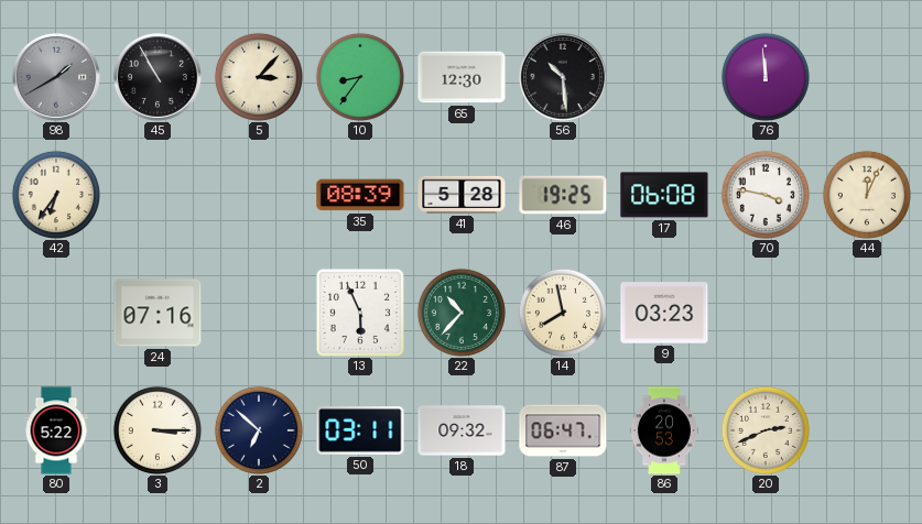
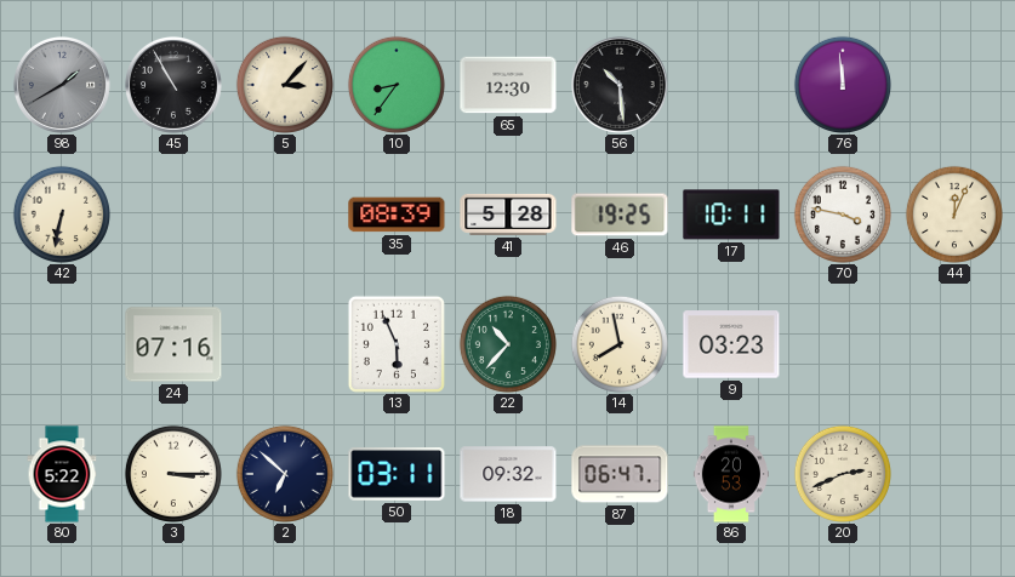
42: 6:36 -> 6:32 (62, 215)
17: 06:08 -> 10:11 (731, 215)
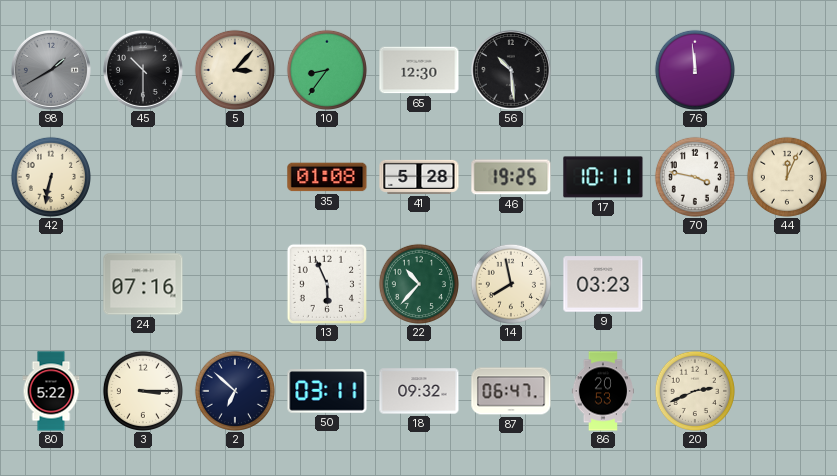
45: 10:55 -> 10:30 (143, 70)
35: 08:39 -> 01:08 (327, 177)
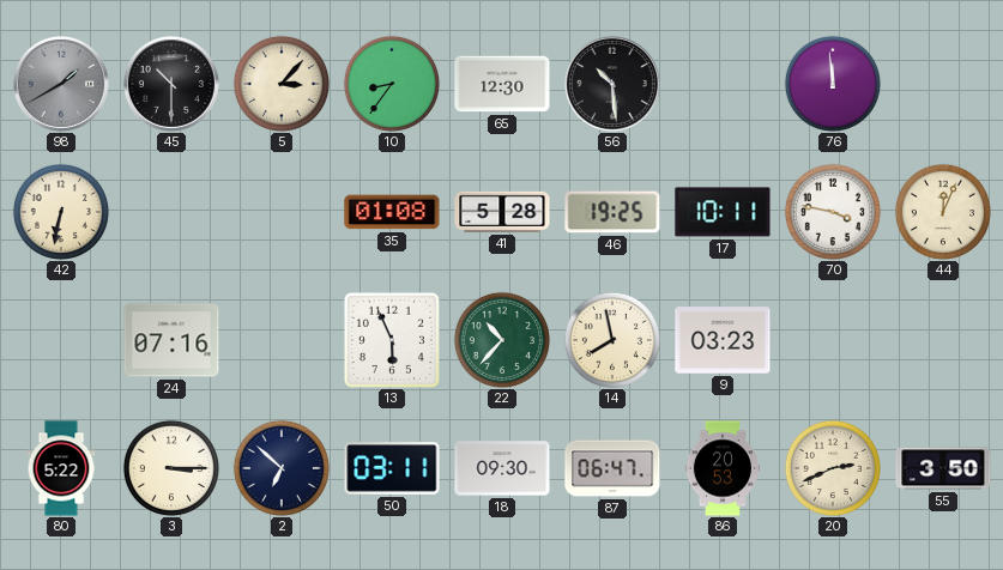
18: 09:32 -> 09:30 (502, 468)
55: none -> 3:50 (943, 468)
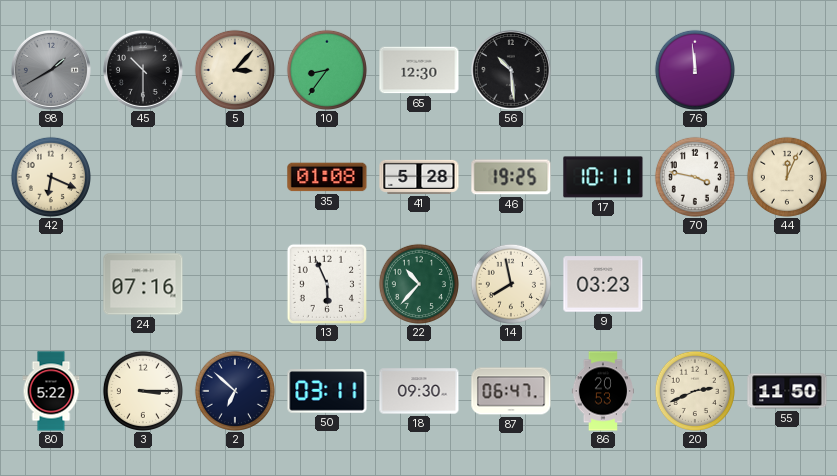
42: 6:32 -> 6:19 (51, 177)
55: 3:50 -> 11:50 (787, 391)
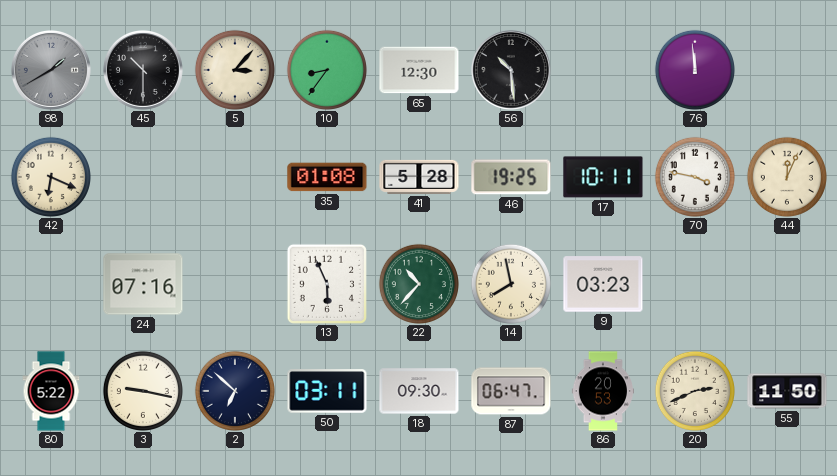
3: 3:15 -> 9:17 (143, 391)
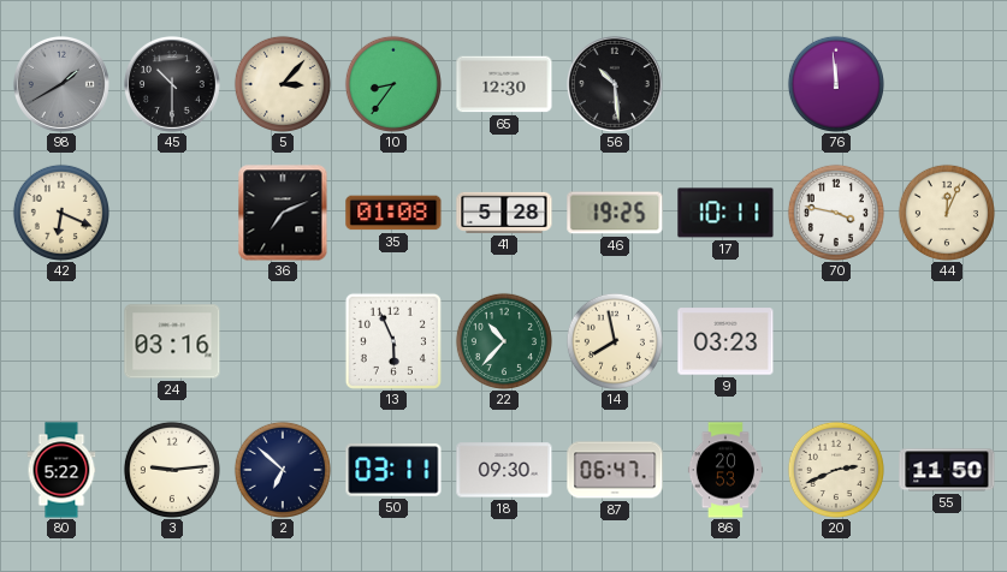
36: none -> 7:11 (283, 213)
24: 07:16 -> 03:16 (172, 341)
3: 9:17 -> 9:14 (172, 470)
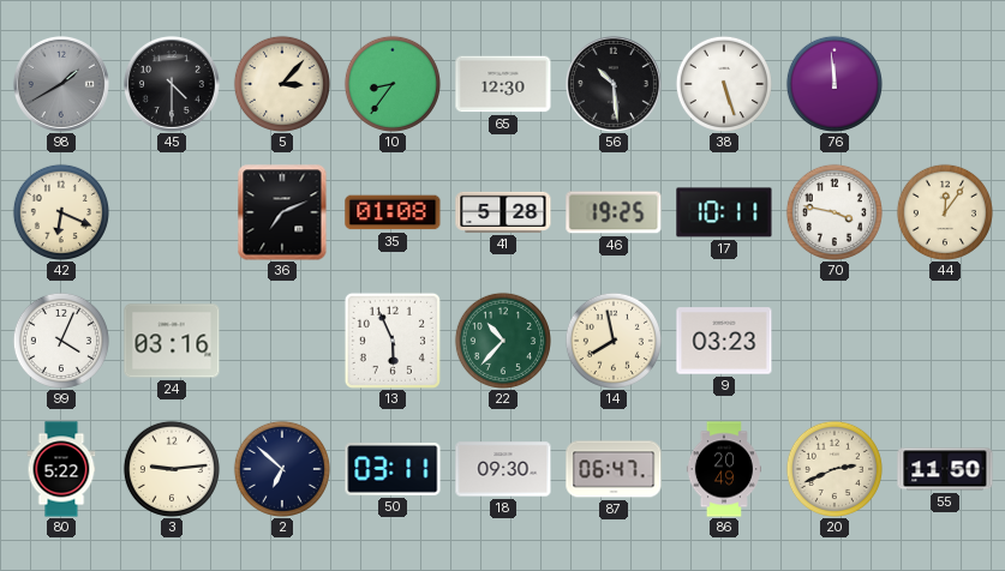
45: 10:30 -> 4:30 (172, 84)
38: none -> 5:27 (724, 84)
44: 12:04 -> 12:06 (945, 212)
99: none -> 4:04 (61, 341)
86: 20:53 -> 20:49 (723, 469)
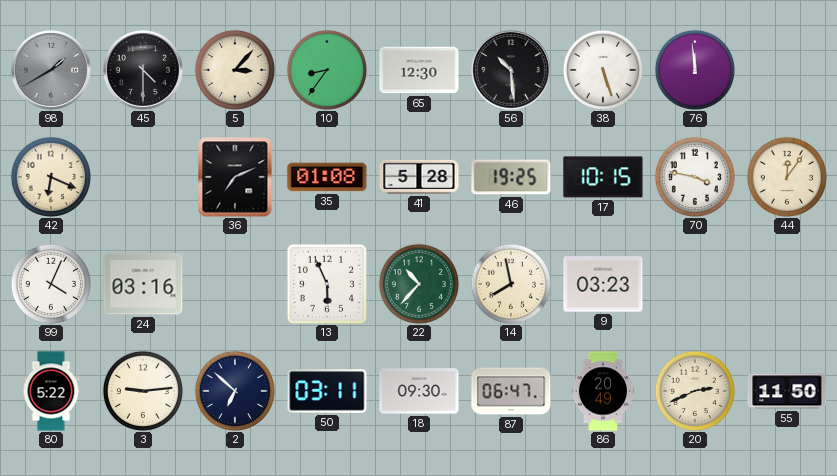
17: 10:11 -> 10:15 (603, 177)
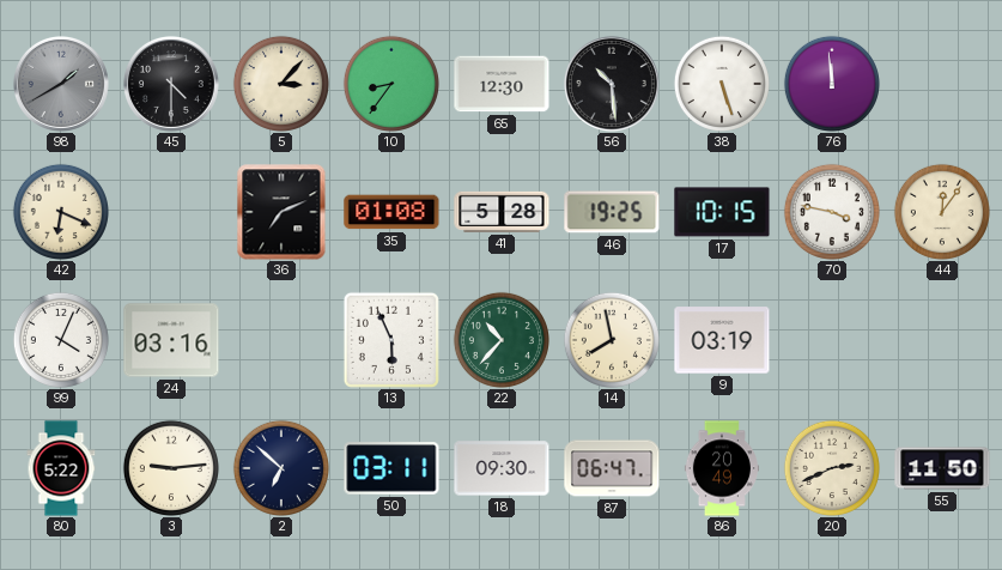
9: 03:23 -> 03:19 (722, 340)
